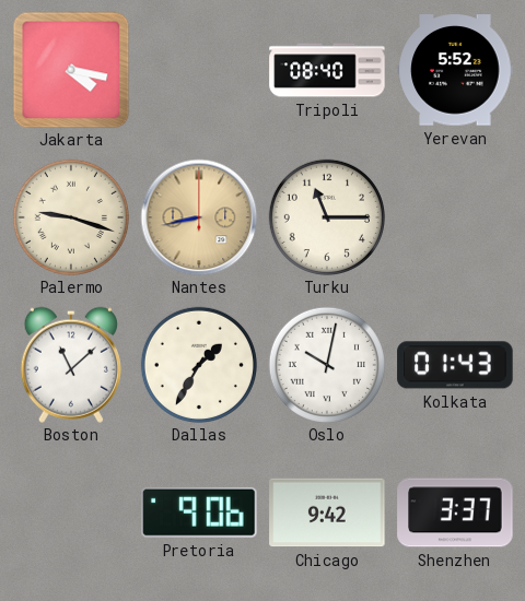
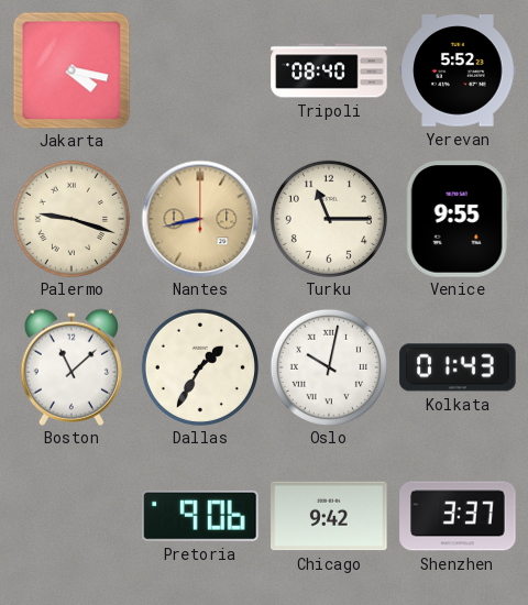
Venice: none -> 9:55 (458, 219)
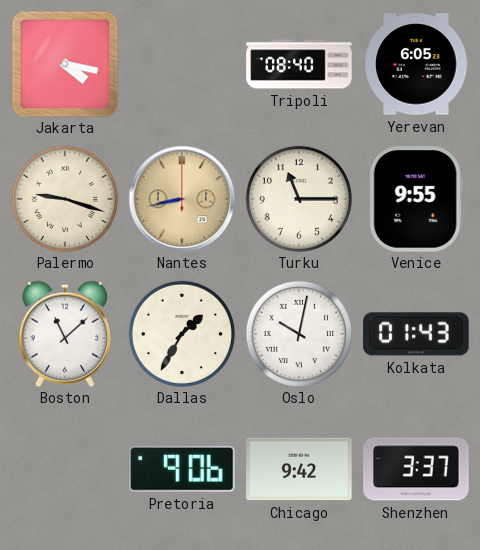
Yerevan: 5:52 -> 6:05 (416, 64)
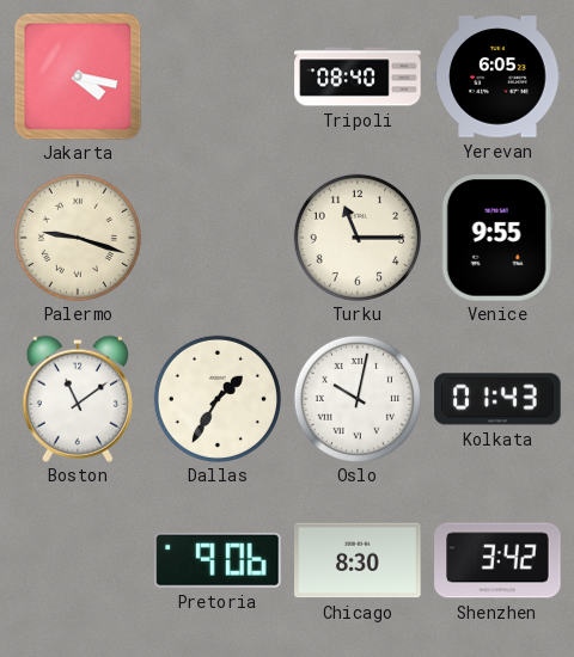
Nantes: 8:43 -> none (182, 199)
Boston: 11:08 -> 11:09 (78, 399)
Chicago: 9:42 -> 8:30 (358, 560)
Shenzhen: 3:37 -> 3:42 (497, 560)
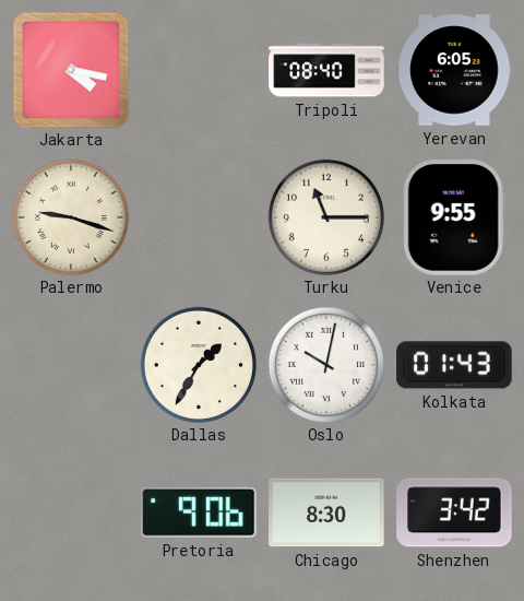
Boston: 11:09 -> none (78, 399)
